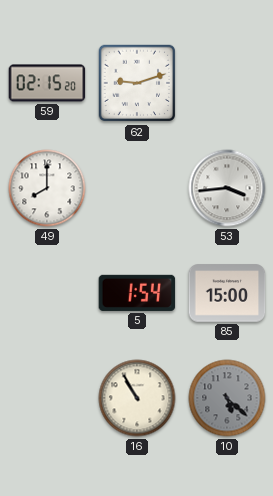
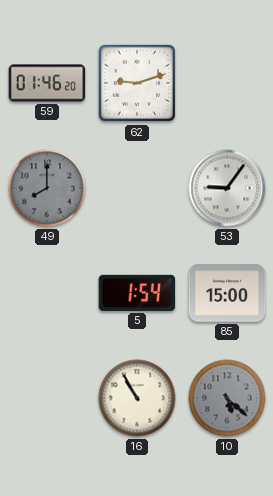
59: 02:15 -> 01:46 (47, 83)
49 dial: white -> grey (47, 188)
53: 3:44 -> 9:06 (227, 188)
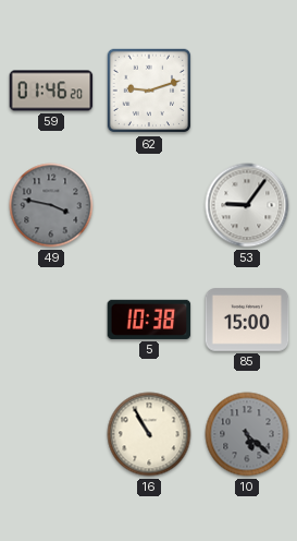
49: 8:00 -> 3:47 (51, 205)
5: 1:54 -> 10:38 (149, 320)
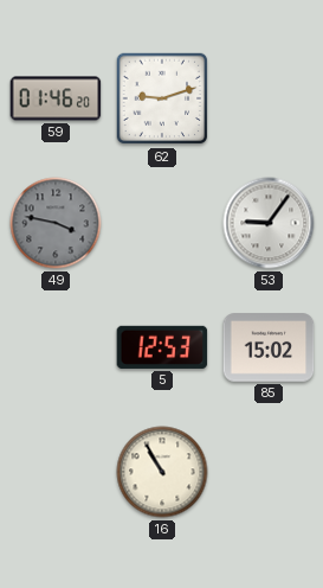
5: 10:38 -> 12:53 (162, 347)
85: 15:00 -> 15:02 (269, 347)
10: 5:22 -> none (247, 434)
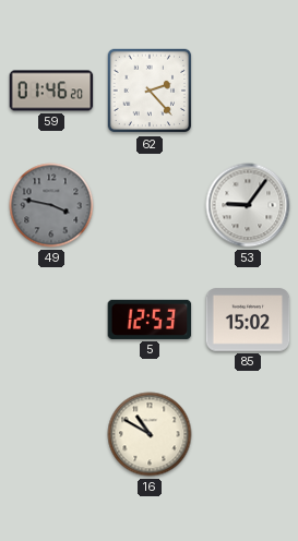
62: 9:12 -> 2:23 (150, 91)
16: 10:55 -> 10:50 (150, 434)
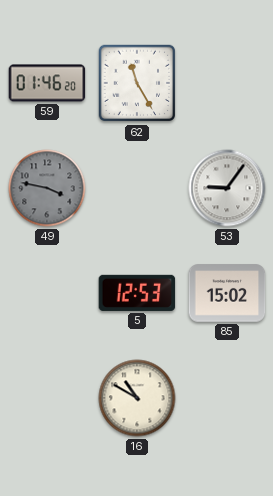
62: 2:23 -> 11:25 (137, 83)
